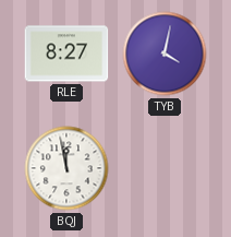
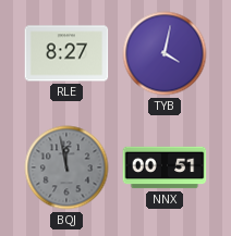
BQJ dial: white -> grey (66, 167)
NNX: none -> 00:51 (165, 167)
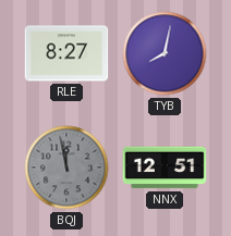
TYB: 4:02 -> 8:02 (165, 53)
NNX: 00:51 -> 12:51 (165, 167)
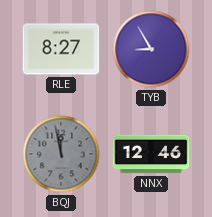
TYB: 8:02 -> 8:55 (151, 49)
NNX: 12:51 -> 12:46 (151, 154)
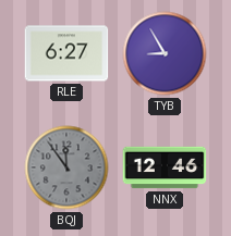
RLE: 8:27 -> 6:27 (66, 53)
BQJ: 11:58 -> 11:54 (66, 167)
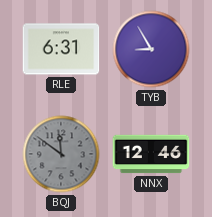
RLE: 6:27 -> 6:31 (61, 49)
BQJ: 11:54 -> 11:51 (61, 154)
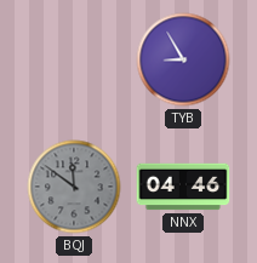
RLE: 6:31 -> none (61, 49)
NNX: 12:46 -> 04:46 (183, 187)
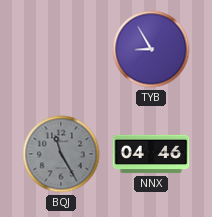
BQJ: 11:51 -> 11:25 (61, 154)
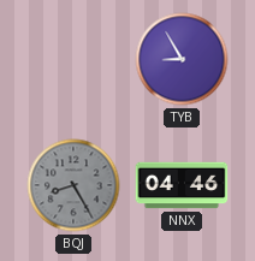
BQJ: 11:25 -> 8:25 (73, 185)
